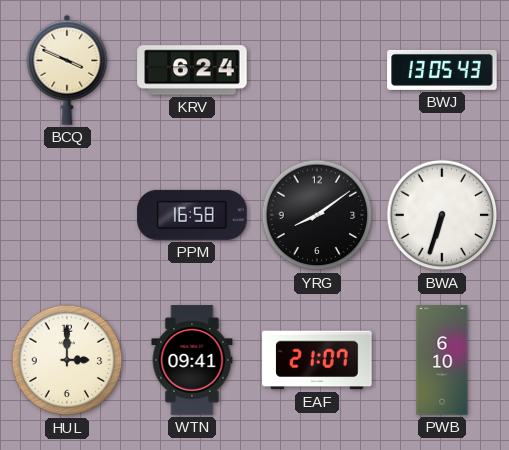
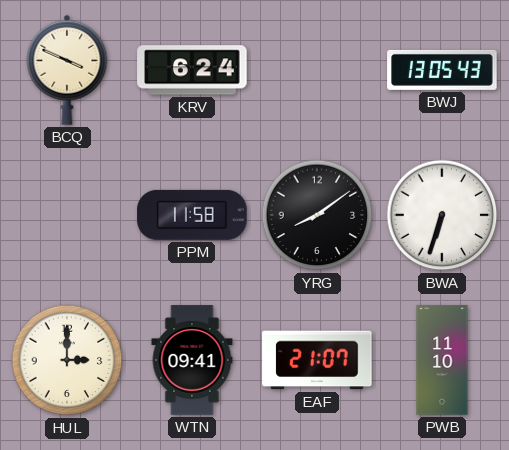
PPM: 16:58 -> 11:58 (192, 215)
PWB: 6:10 -> 11:10 (442, 360)
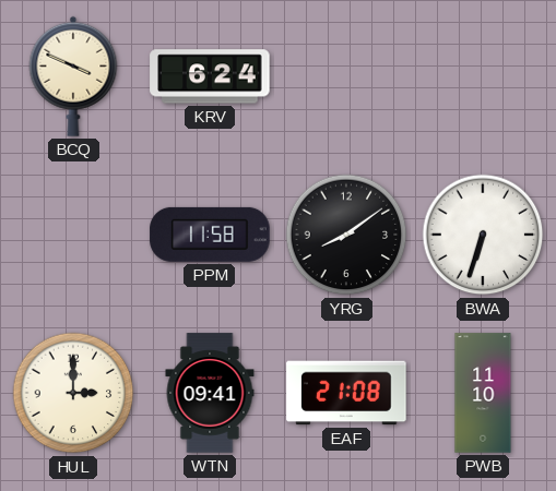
BWJ: 13:05 -> none (442, 70)
EAF: 21:07 -> 21:08 (346, 393)
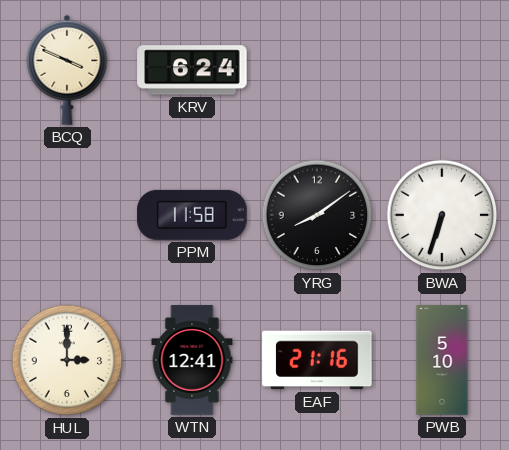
WTN: 09:41 -> 12:41 (192, 360)
EAF: 21:08 -> 21:16 (317, 360)
PWB: 11:10 -> 5:10 (442, 360)
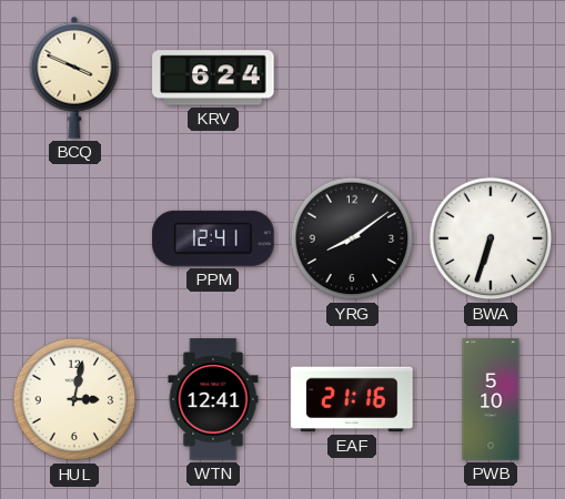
PPM: 11:58 -> 12:41 (213, 238)
HUL: 3:00 -> 3:02 (74, 399)
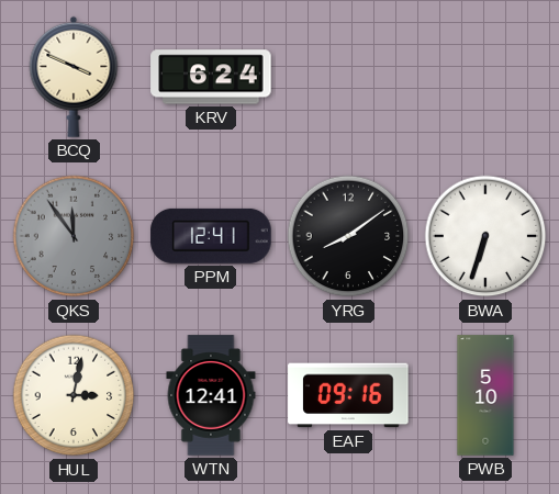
QKS: none -> 11:54 (74, 236)
EAF: 21:16 -> 09:16 (348, 395)
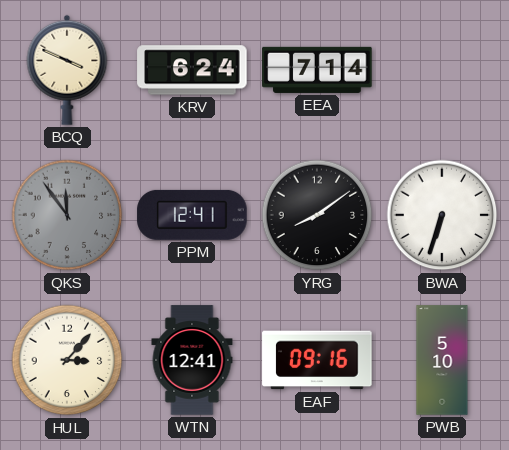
EEA: none -> 7:14 (317, 70)
HUL: 3:02 -> 3:07 (67, 360)
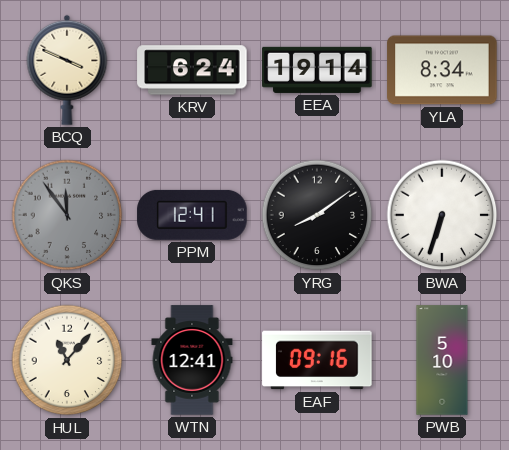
EEA: 7:14 -> 19:14 (317, 70)
YLA: none -> 8:34 (442, 70)
HUL: 3:07 -> 11:07 (67, 360)
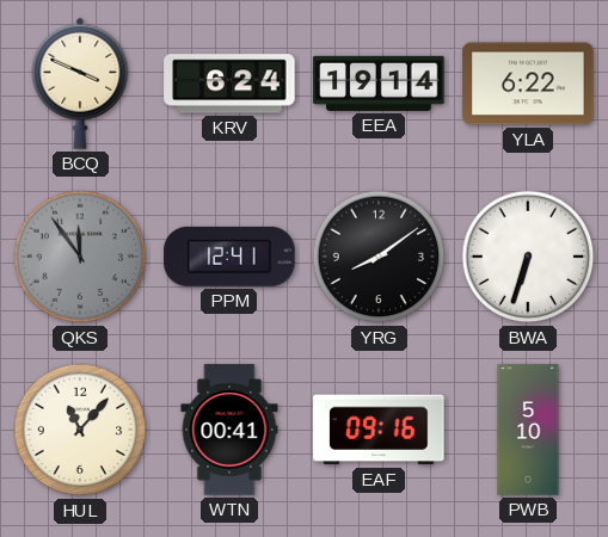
YLA: 8:34 -> 6:22 (528, 84)
WTN: 12:41 -> 00:41 (229, 430)
